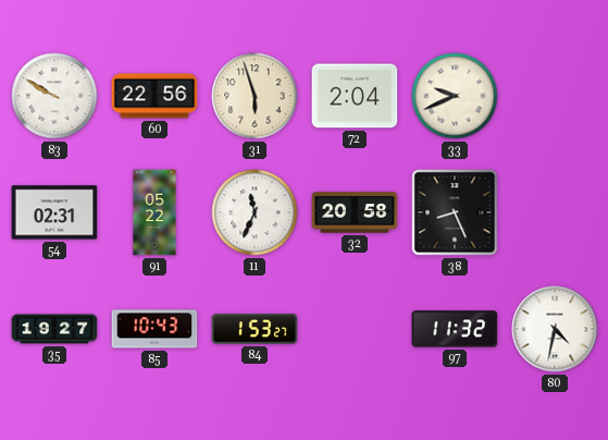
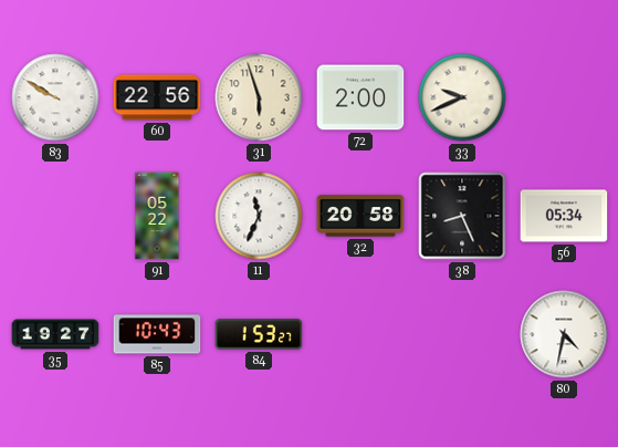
72: 2:04 -> 2:00 (360, 97)
54: 02:31 -> none (54, 212)
56: none -> 05:34 (564, 216)
97: 11:32 -> none (455, 329)
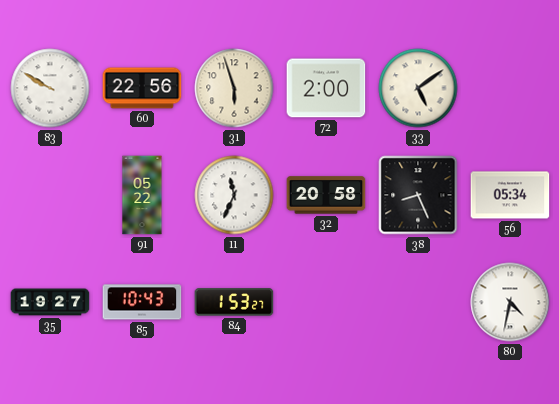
33: 9:41 -> 5:09 (418, 88)
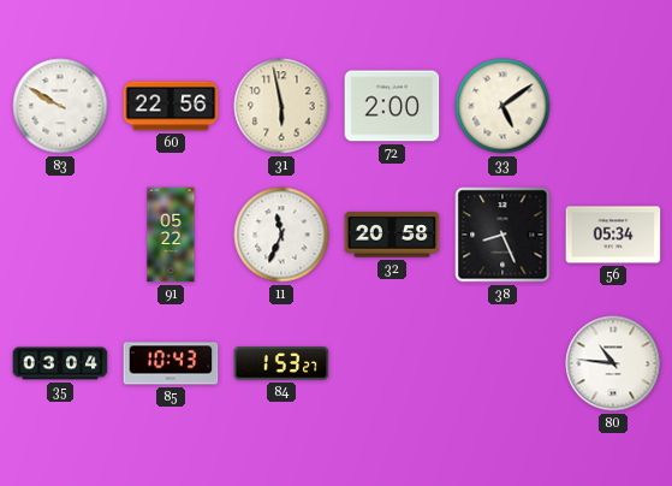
31: 5:57 -> 5:58 (281, 106)
35: 19:27 -> 03:04 (60, 363)
80: 4:32 -> 10:46 (613, 363)
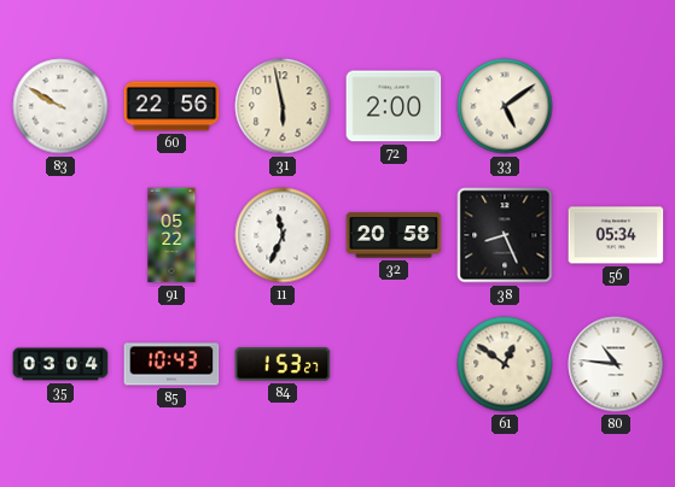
61: none -> 12:51 (505, 364)
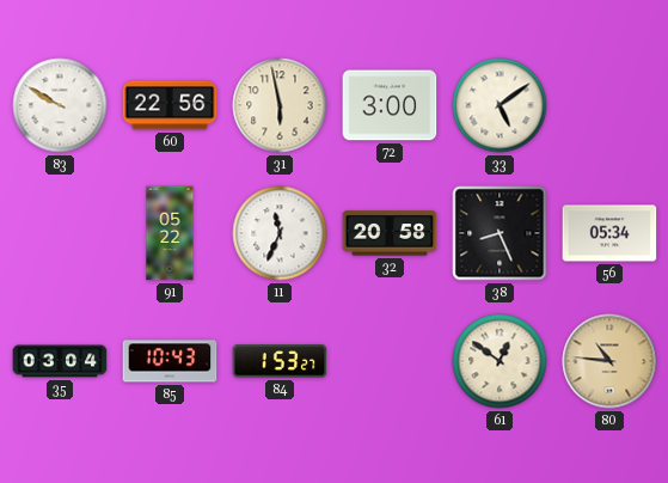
72: 2:00 -> 3:00 (390, 105)
80 dial: white -> champagne (609, 361)
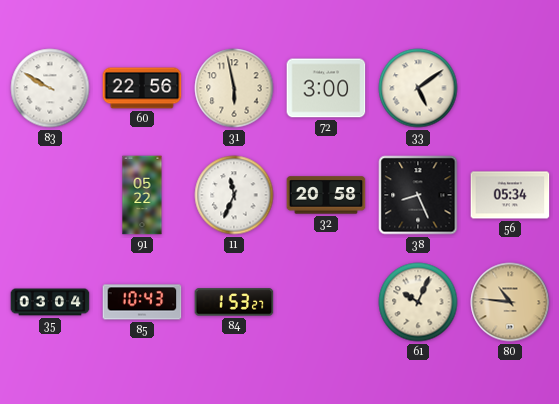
61: 12:51 -> 10:04 (418, 302)
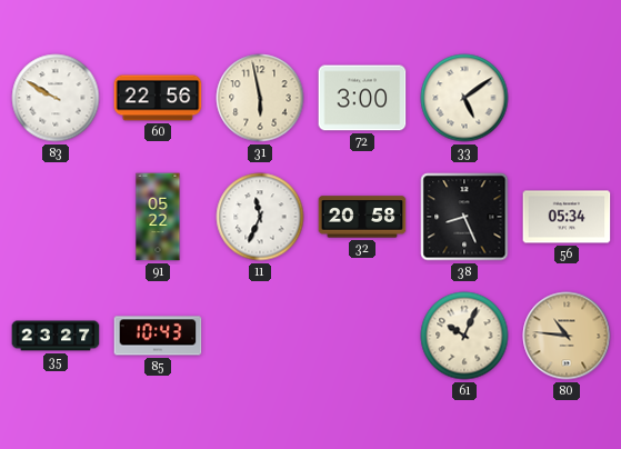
35: 03:04 -> 23:27 (56, 336)
84: 1:53 -> none (234, 302)
